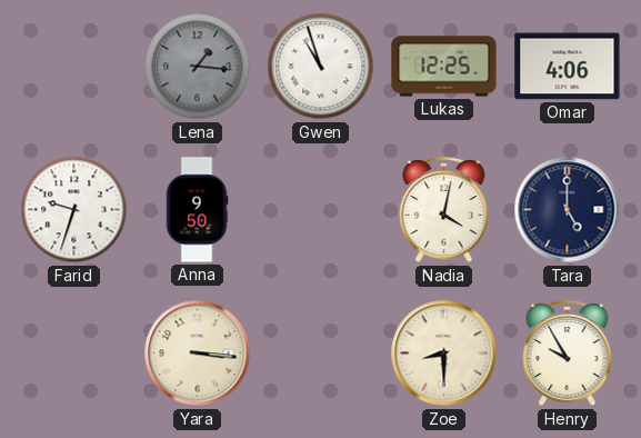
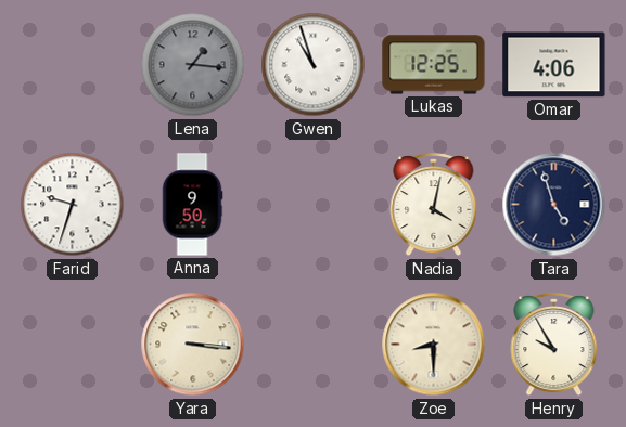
Tara: 5:00 -> 4:57 (554, 205)
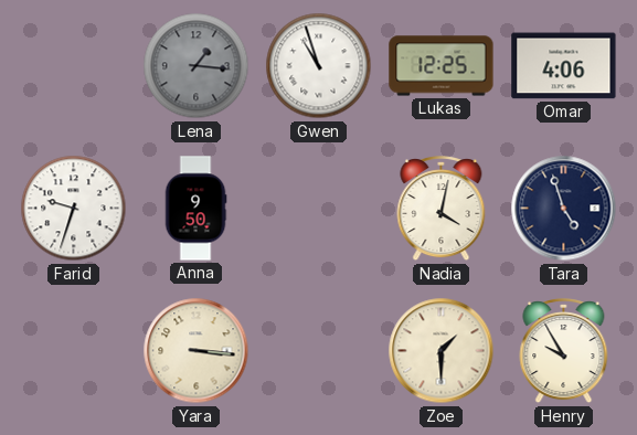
Zoe: 8:30 -> 1:30 (442, 351)
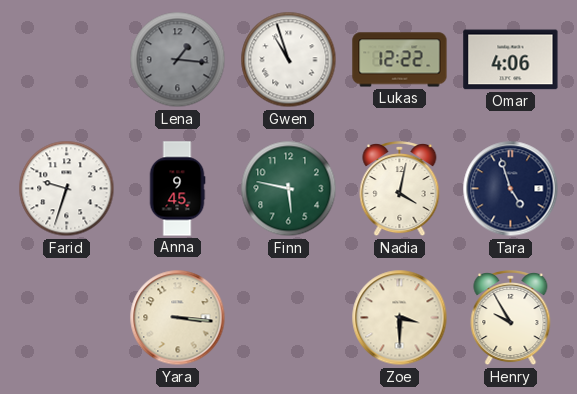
Lukas: 12:25 -> 12:22 (400, 60)
Anna: 9:50 -> 9:45 (177, 189)
Finn: none -> 5:47 (289, 189)
Zoe: 1:30 -> 3:30 (400, 318)
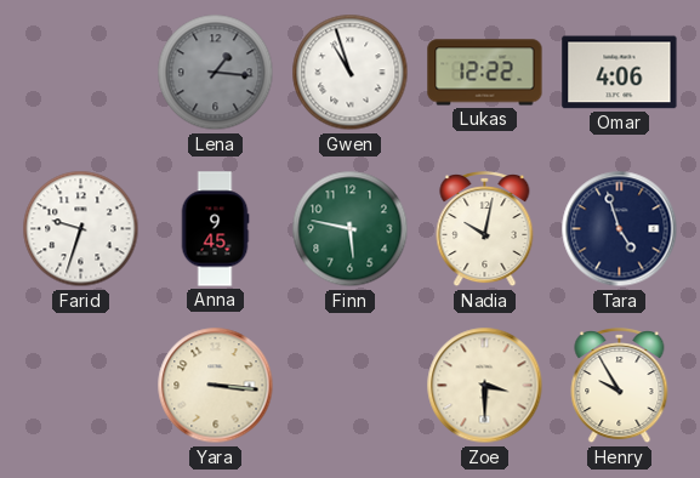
Nadia: 4:02 -> 10:02 (485, 231)
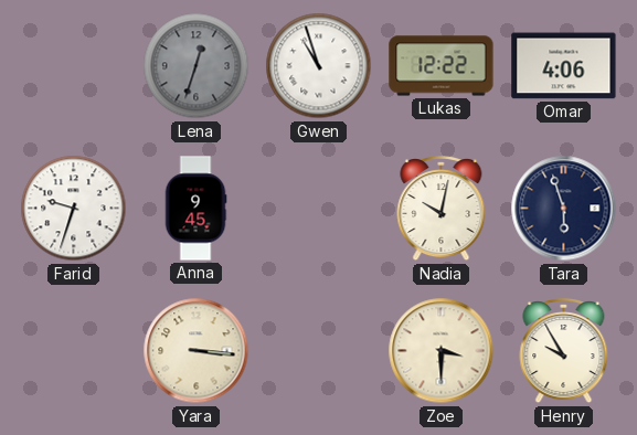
Lena: 1:16 -> 12:33 (197, 66)
Finn: 5:47 -> none (351, 229)
Tara: 4:57 -> 5:57 (564, 209)
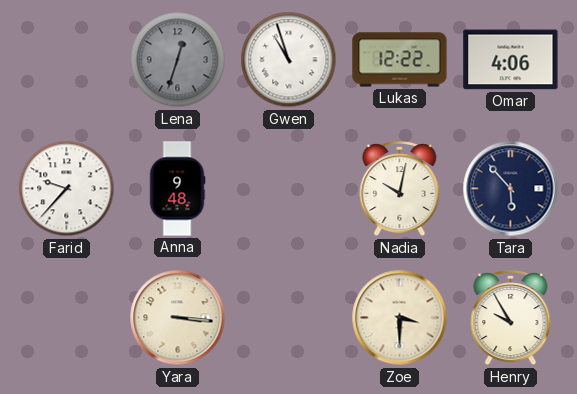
Farid: 9:33 -> 9:37 (67, 189)
Anna: 9:45 -> 9:48 (177, 189)
Tara: 5:57 -> 5:53 (511, 189)
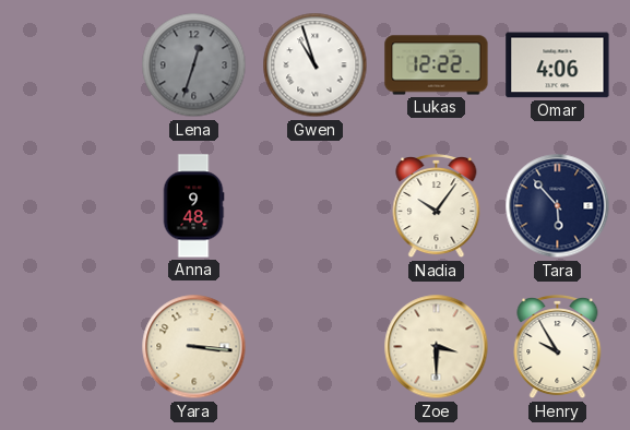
Farid: 9:37 -> none (67, 189)
Nadia: 10:02 -> 10:06 (437, 207)
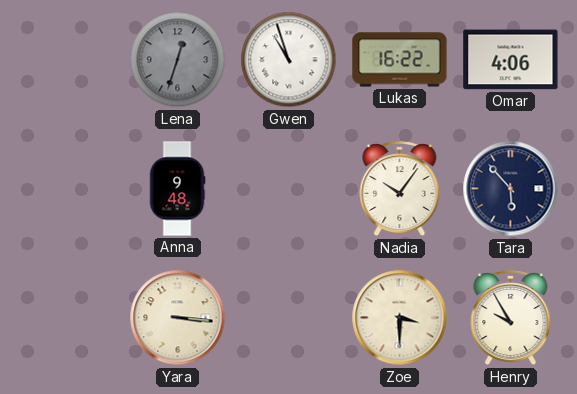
Lukas: 12:22 -> 16:22 (400, 60)
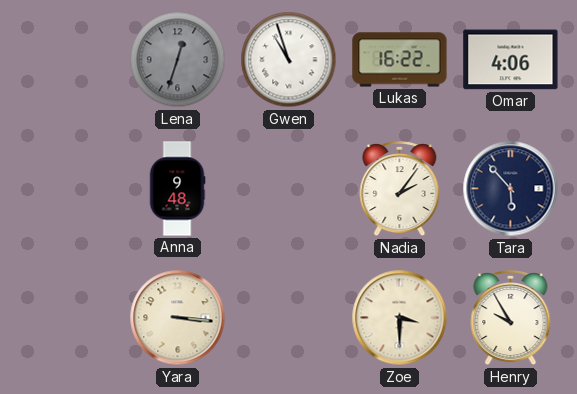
Nadia: 10:06 -> 2:06 (400, 190)
